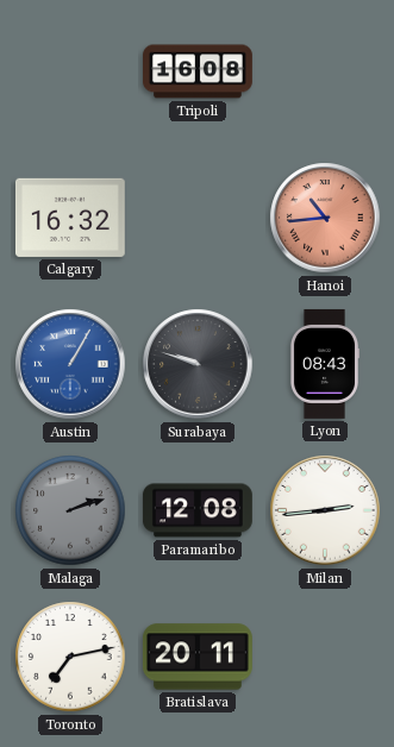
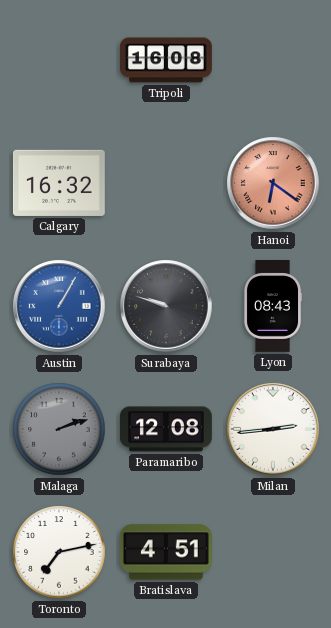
Hanoi: 10:44 -> 6:21 (273, 183)
Bratislava: 20:11 -> 4:51 (166, 552)
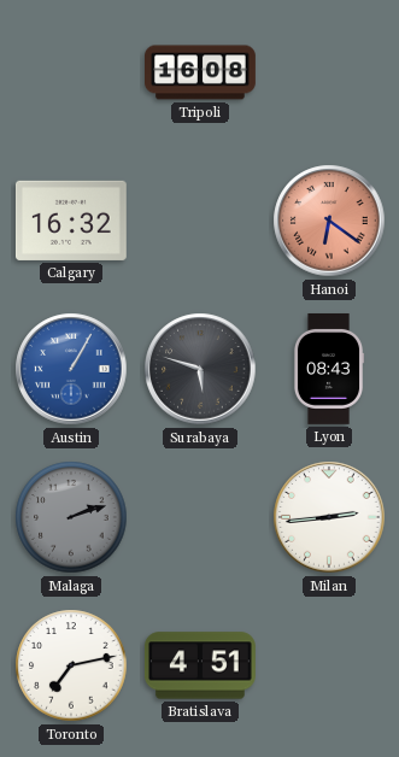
Surabaya: 9:48 -> 5:48 (200, 369)
Paramaribo: 12:08 -> none (166, 429)
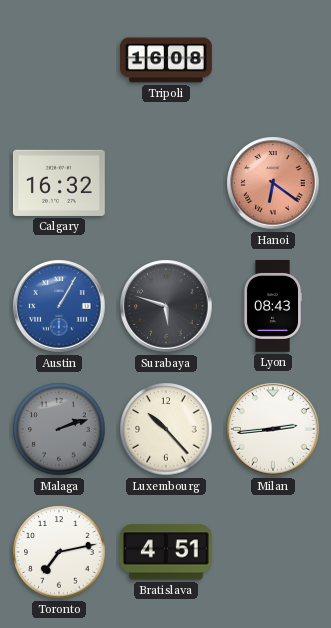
Luxembourg: none -> 10:23 (166, 429)
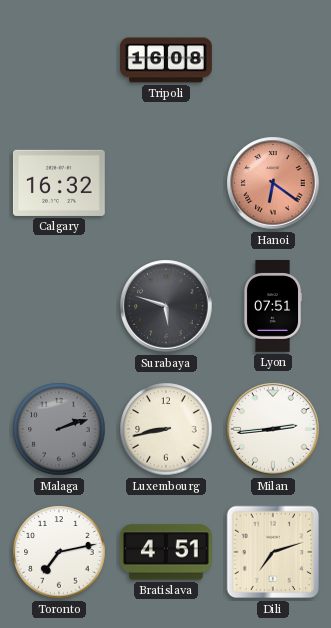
Austin: 1:05 -> none (59, 306)
Lyon: 08:43 -> 07:51 (273, 306)
Luxembourg: 10:23 -> 8:43 (166, 429)
Dili: none -> 7:12 (273, 552)
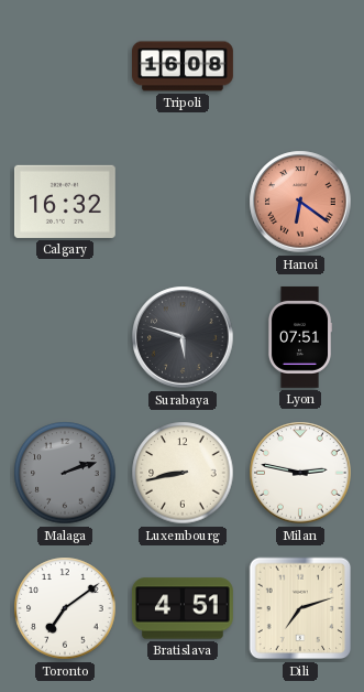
Milan: 2:44 -> 2:47 (300, 473)
Toronto: 7:13 -> 7:09 (65, 608)
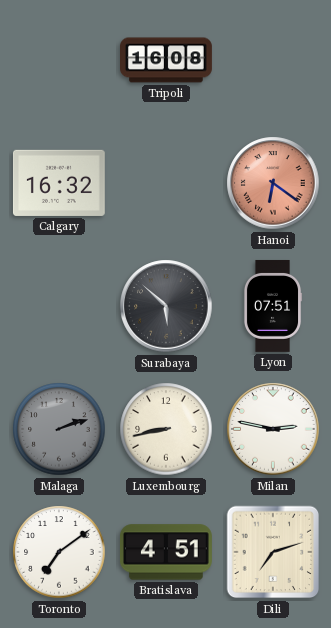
Surabaya: 5:48 -> 5:52 (166, 306)
